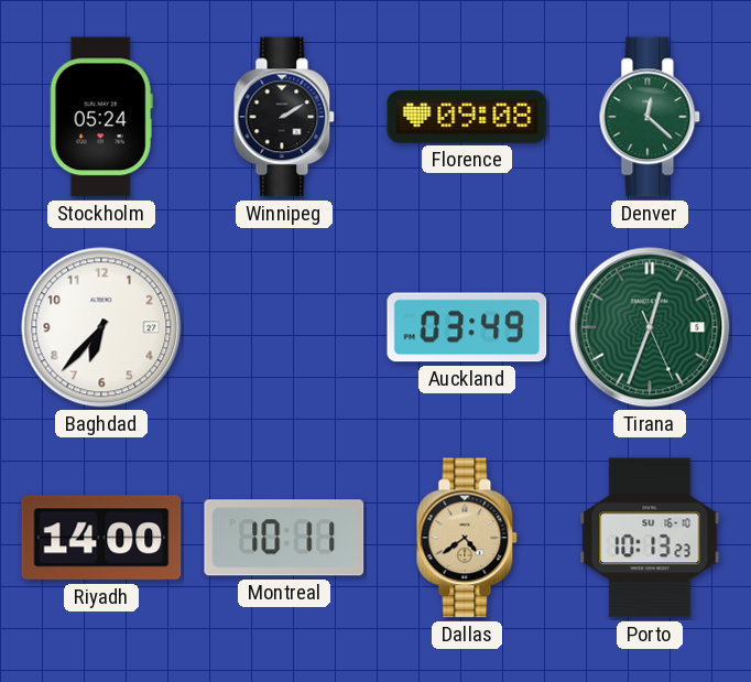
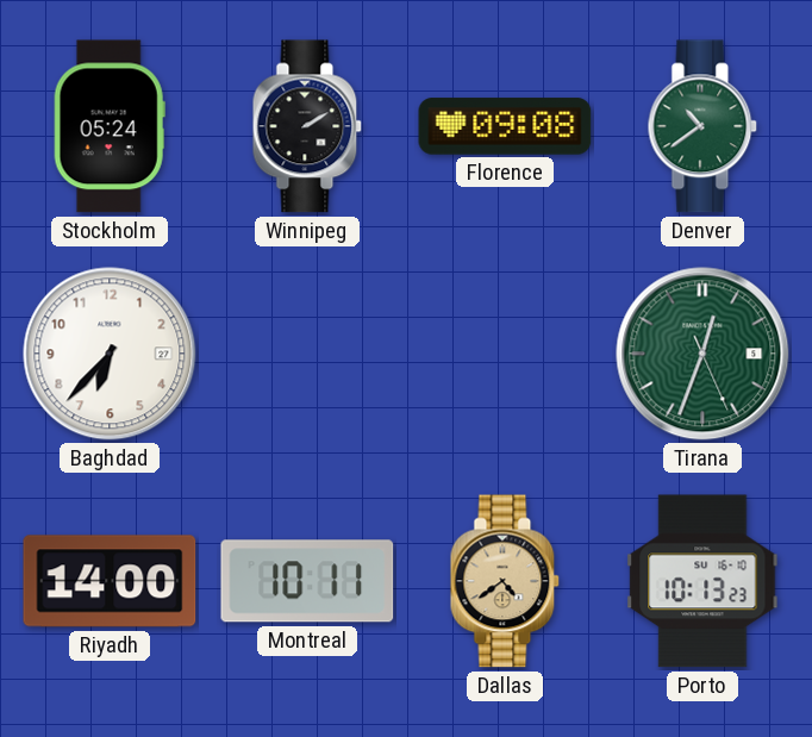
Denver: 12:22 -> 10:39 (702, 126)
Auckland: 03:49 -> none (467, 327)
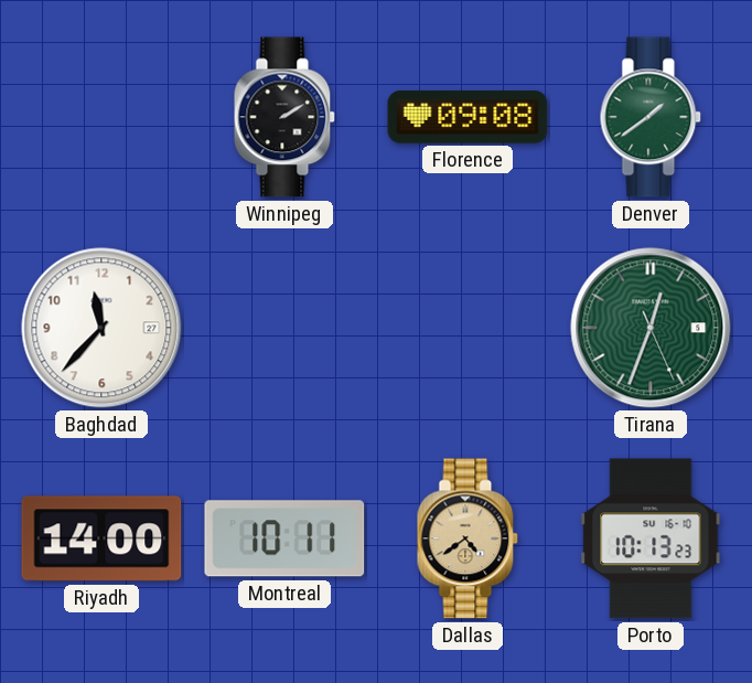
Stockholm: 05:24 -> none (110, 126)
Denver: 10:39 -> 1:39 (651, 117)
Baghdad: 6:37 -> 11:37 (101, 328)
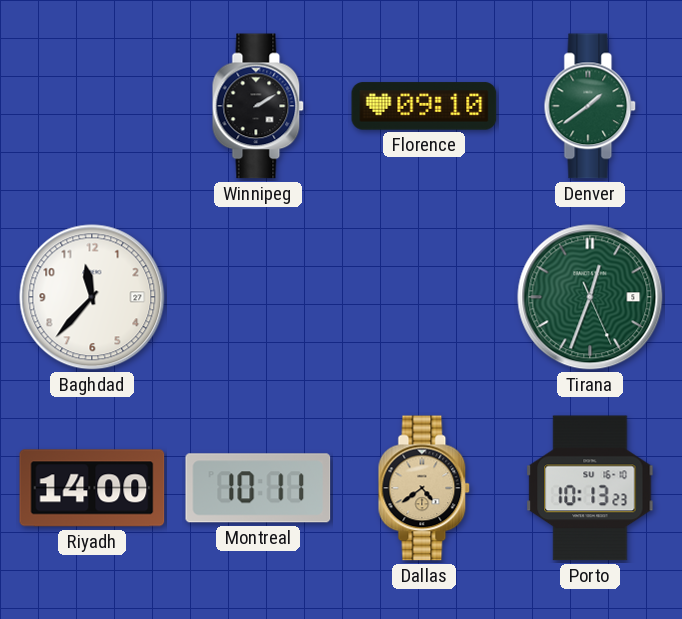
Florence: 09:08 -> 09:10 (424, 106)
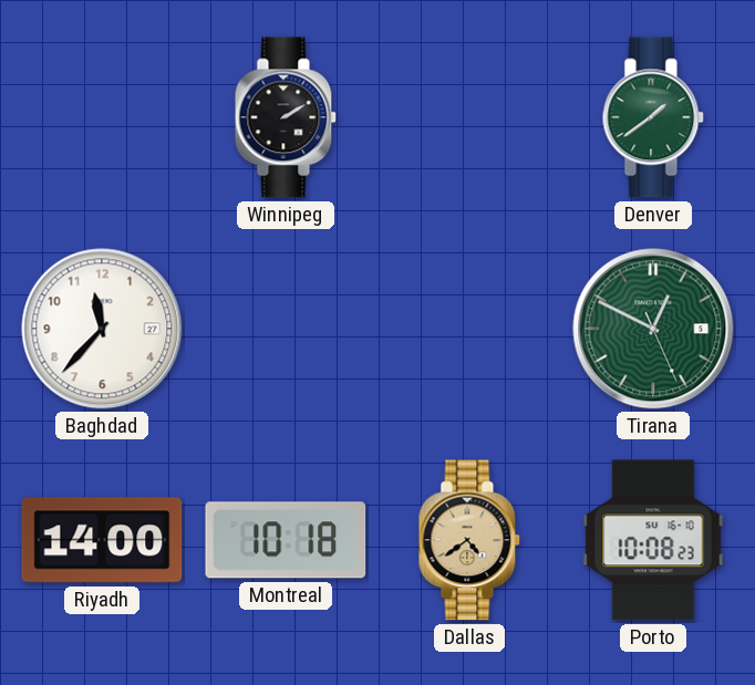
Florence: 09:10 -> none (424, 106)
Tirana: 12:33 -> 12:49 (653, 329)
Montreal: 10:11 -> 10:18 (286, 540)
Porto: 10:13 -> 10:08 (653, 540)
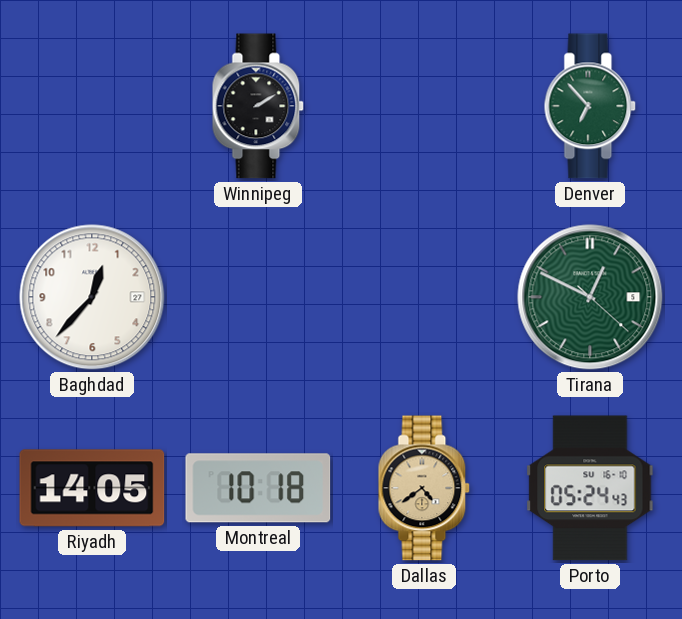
Denver: 1:39 -> 6:53 (590, 106)
Baghdad: 11:37 -> 12:37 (92, 297)
Tirana: 12:49:26 -> 12:49:22 (590, 297)
Riyadh: 14:00 -> 14:05 (92, 488)
Porto: 10:08 -> 05:24 (590, 488)
